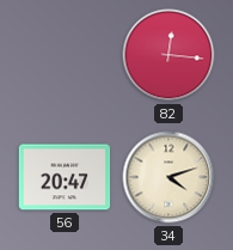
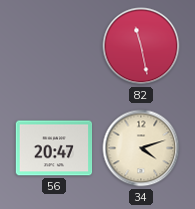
82: 12:16 -> 11:28 (141, 46)
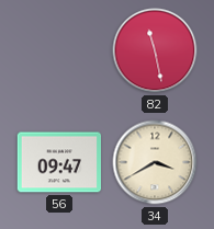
56: 20:47 -> 09:47 (59, 162)
34: 4:12 -> 3:40 (155, 162)
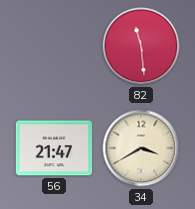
82: 11:28 -> 11:29 (141, 46)
56: 09:47 -> 21:47 (54, 148)
